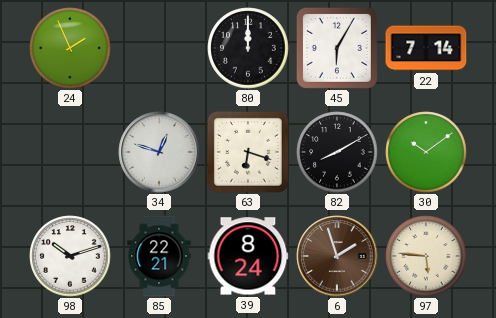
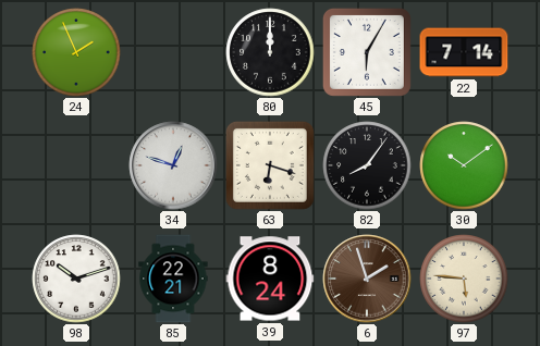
82: 8:10 -> 8:06 (367, 165)
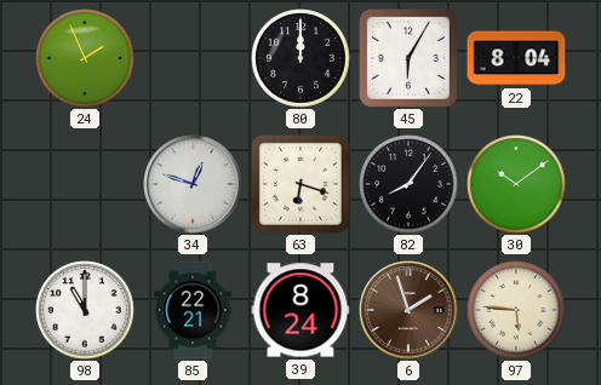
22: 7:14 -> 8:04 (516, 58)
98: 10:12 -> 11:00 (85, 310)
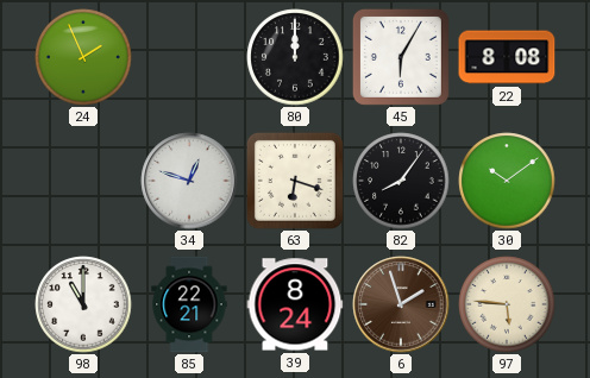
22: 8:04 -> 8:08 (507, 57)
